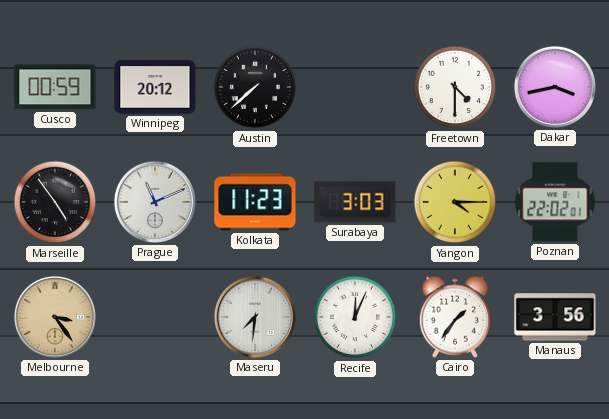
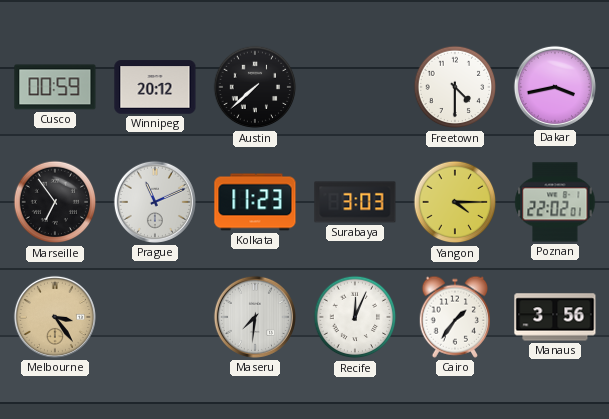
Marseille: 4:54 -> 6:54 (55, 202)
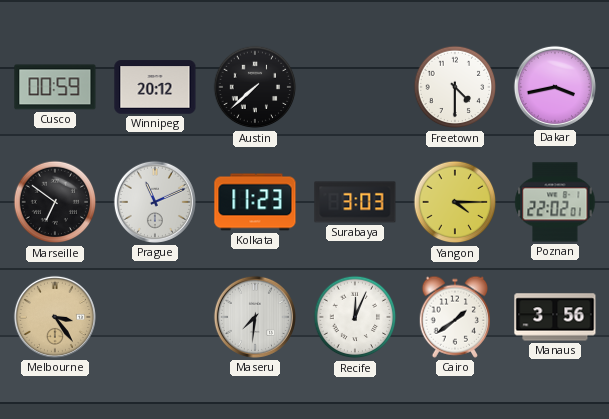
Marseille: 6:54 -> 6:51 (55, 202)
Cairo: 1:36 -> 1:39 (454, 317)
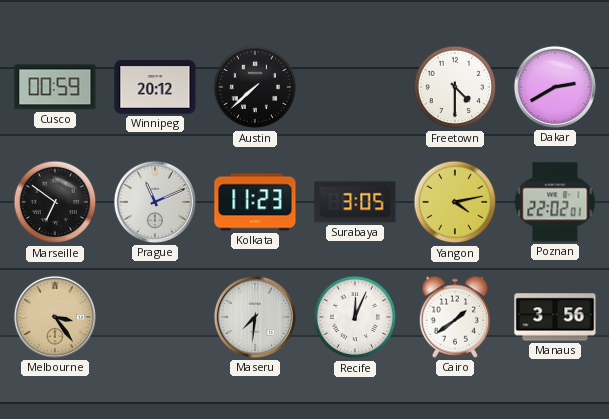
Dakar: 3:43 -> 2:40 (555, 87)
Surabaya: 3:03 -> 3:05 (355, 202)
Yangon: 4:15 -> 4:13 (455, 202)
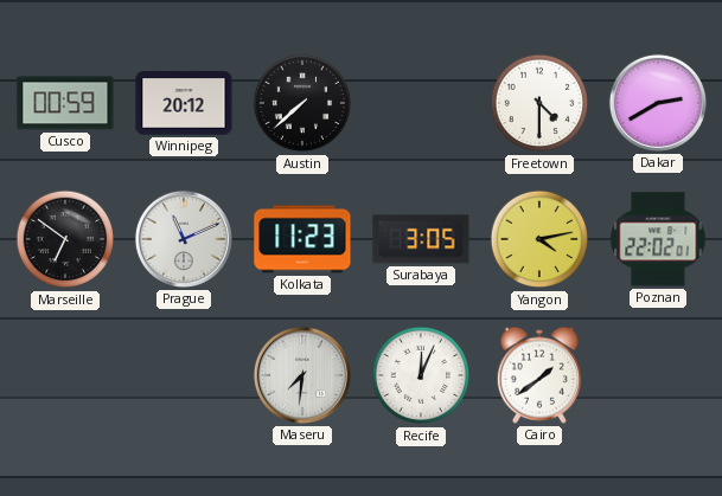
Melbourne: 3:24 -> none (55, 317)
Manaus: 3:56 -> none (555, 317)
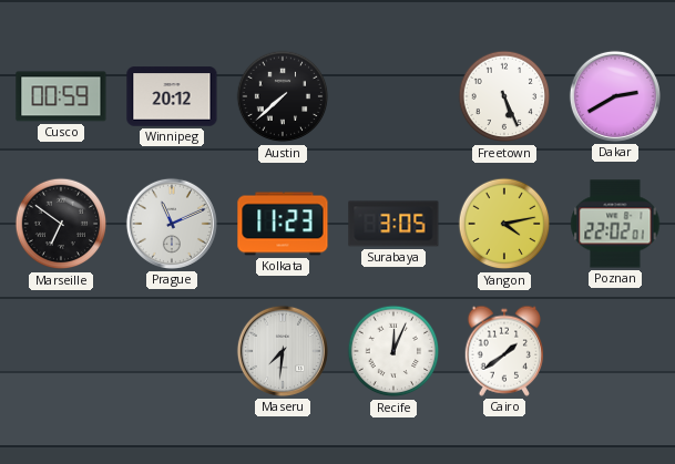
Freetown: 4:30 -> 5:26 (504, 96)
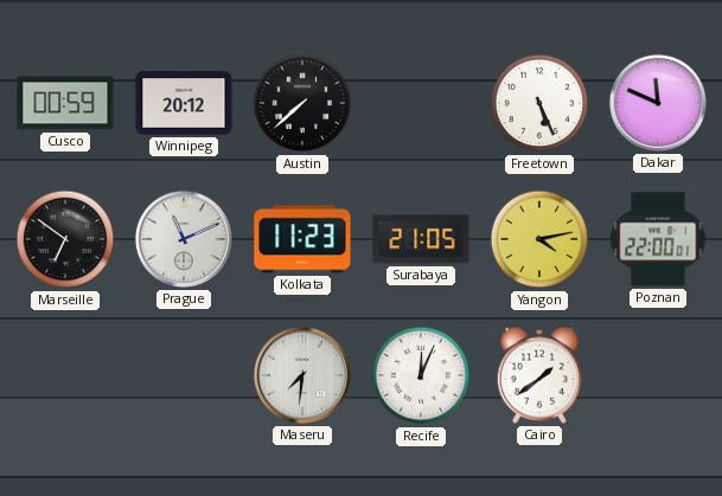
Dakar: 2:40 -> 11:49 (658, 103)
Surabaya: 3:05 -> 21:05 (421, 239)
Poznan: 22:02 -> 22:00 (658, 239)
